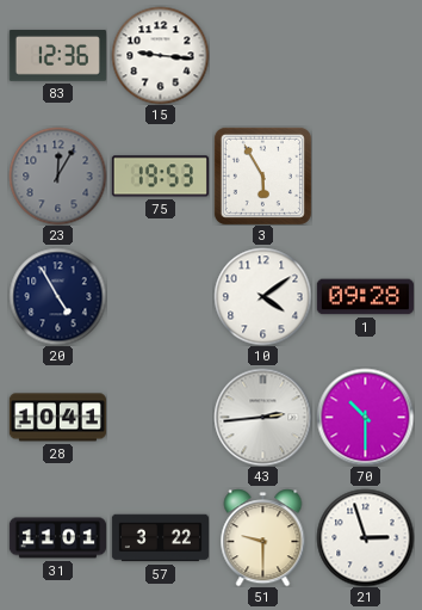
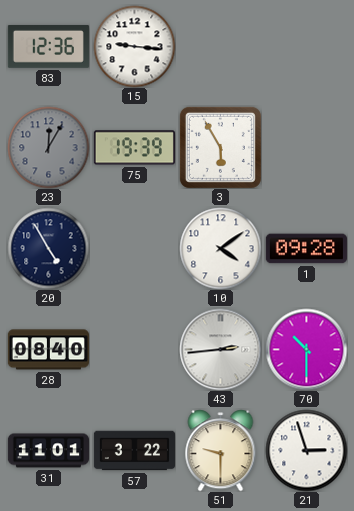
75: 19:53 -> 19:39 (134, 148)
28: 10:41 -> 08:40 (48, 350)
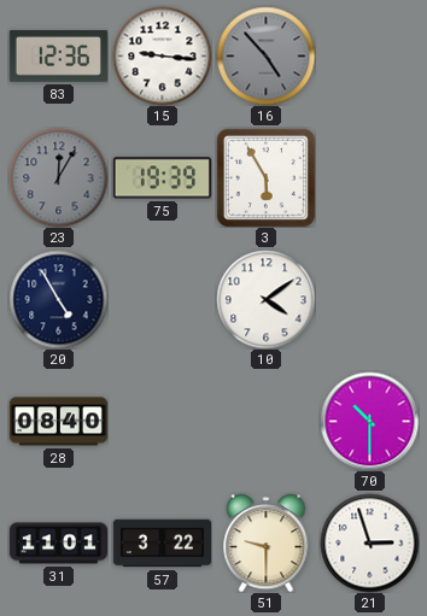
16: none -> 4:53 (265, 55)
1: 09:28 -> none (306, 249)
43: 2:44 -> none (220, 349)
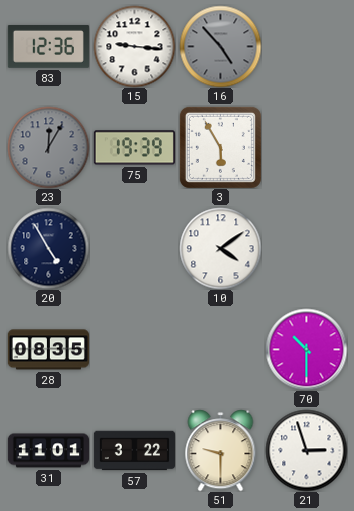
28: 08:40 -> 08:35 (48, 350)
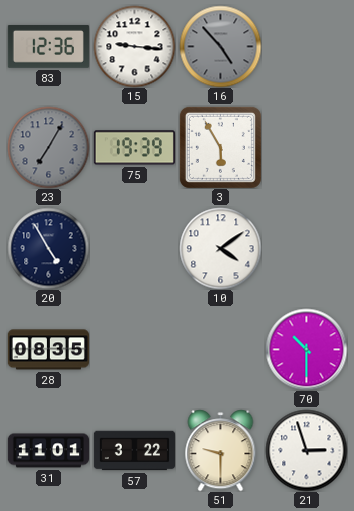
23: 12:05 -> 7:05 (48, 147)
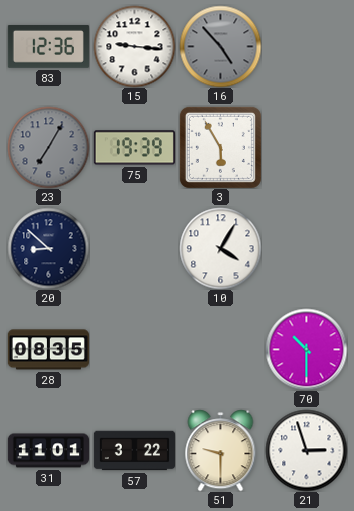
20: 4:55 -> 8:52 (48, 248)
10: 4:09 -> 4:05 (220, 248)
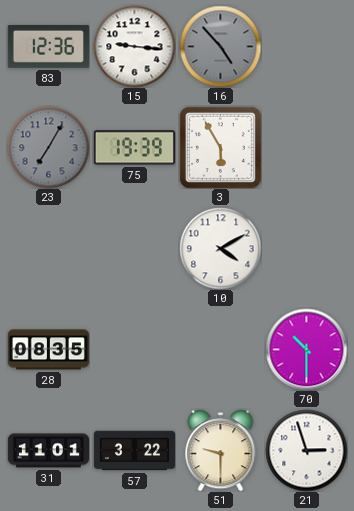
20: 8:52 -> none (48, 248)
10: 4:05 -> 4:10 (220, 248)
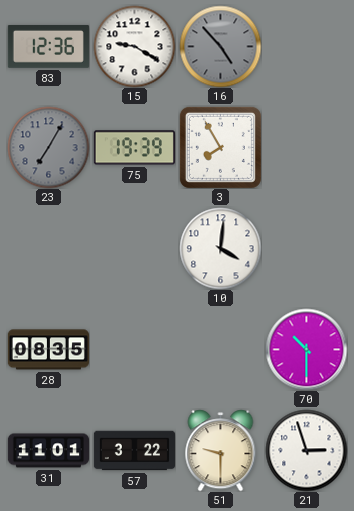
15: 9:16 -> 9:20 (134, 46)
3: 5:55 -> 7:55 (220, 147)
10: 4:10 -> 4:01 (220, 248)
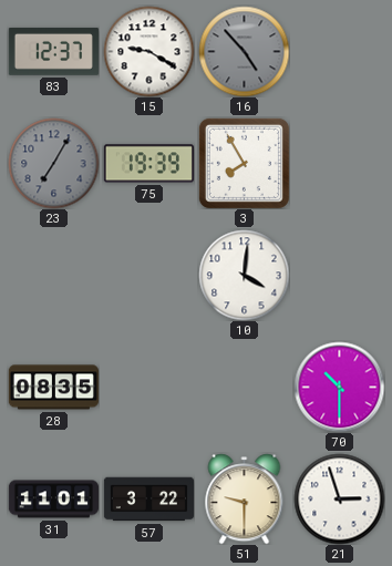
83: 12:36 -> 12:37 (53, 51)
